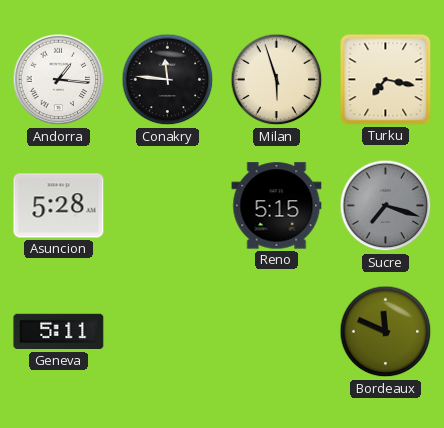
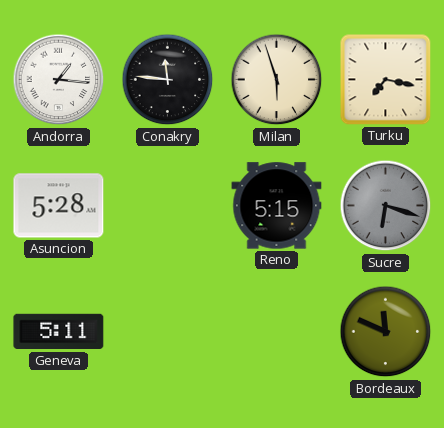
Sucre: 7:18 -> 6:18 (386, 206)
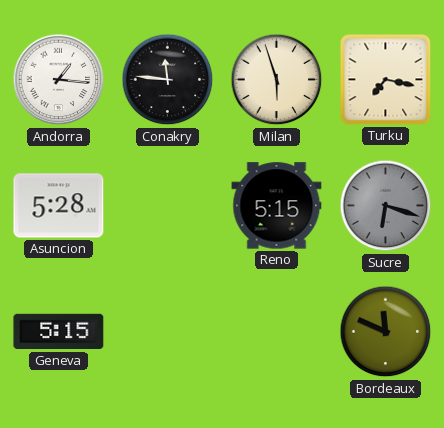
Geneva: 5:11 -> 5:15 (59, 332)
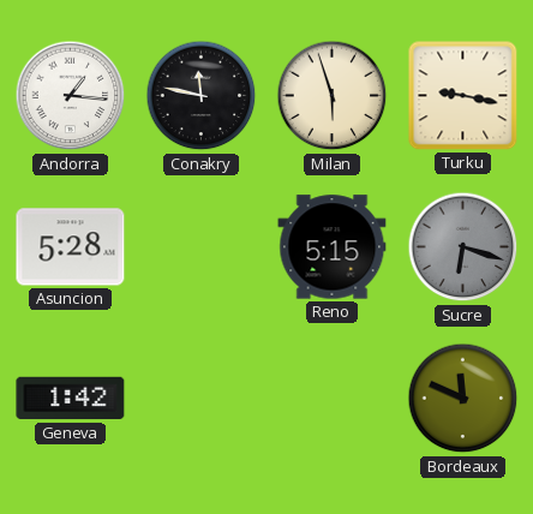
Conakry: 11:46 -> 11:47 (202, 96)
Turku: 7:17 -> 9:17 (463, 96)
Geneva: 5:15 -> 1:42 (71, 399)
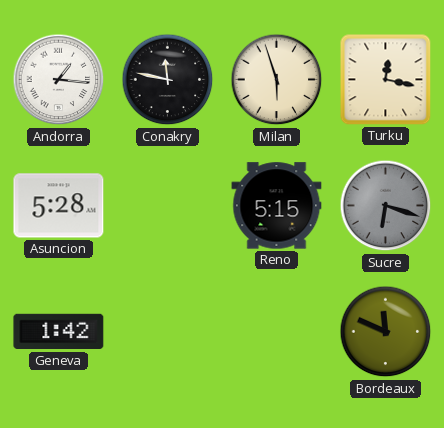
Turku: 9:17 -> 12:17 (386, 80)
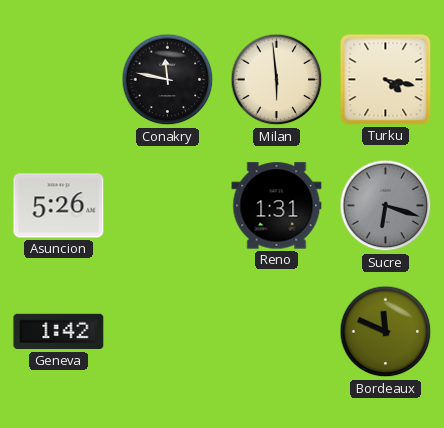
Andorra: 1:16 -> none (59, 80)
Milan: 5:57 -> 5:59 (277, 80)
Turku: 12:17 -> 4:17 (386, 80)
Asuncion: 5:28 -> 5:26 (59, 206)
Reno: 5:15 -> 1:31 (277, 206)
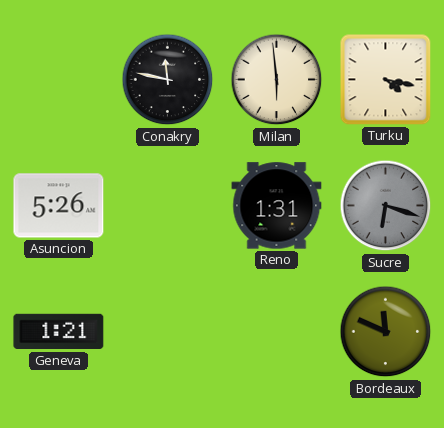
Geneva: 1:42 -> 1:21 (59, 332)
